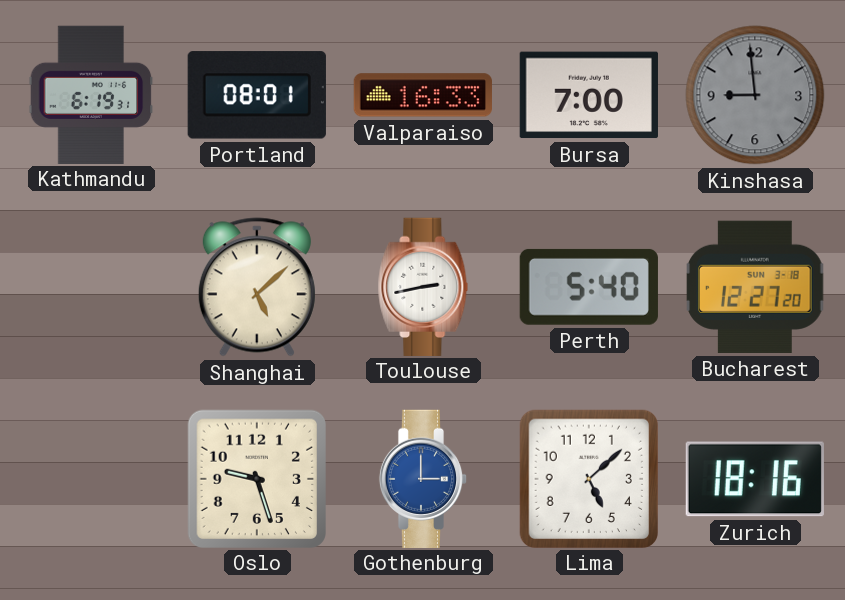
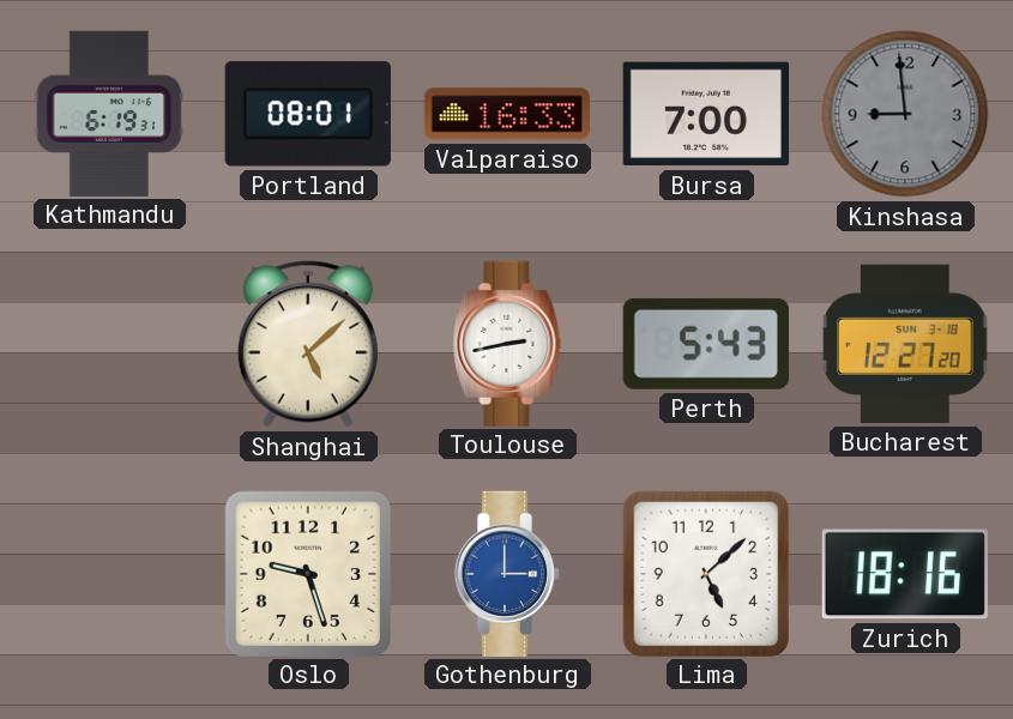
Perth: 5:40 -> 5:43 (706, 344)
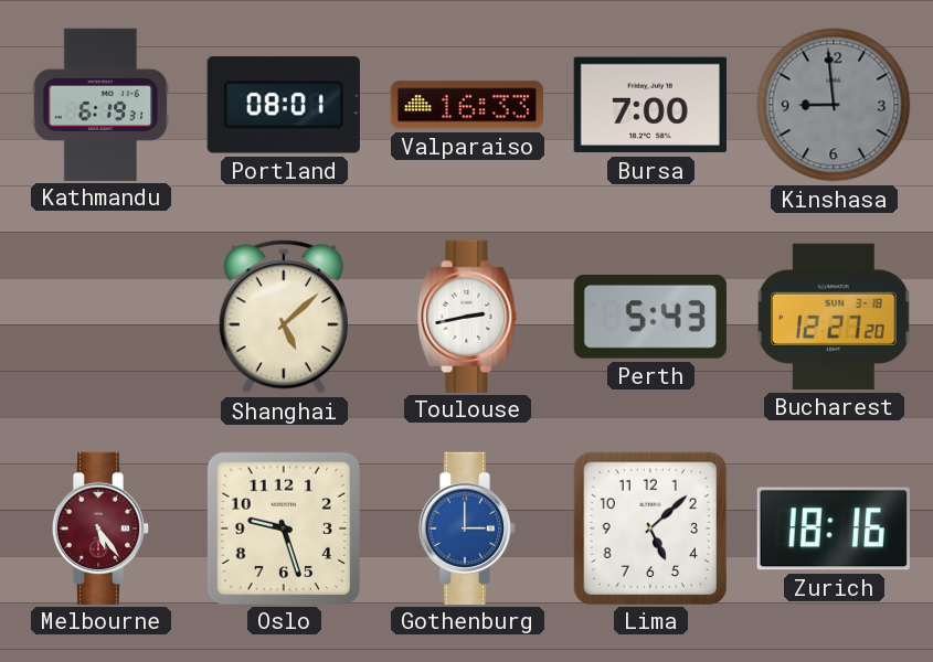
Melbourne: none -> 5:24 (100, 527)
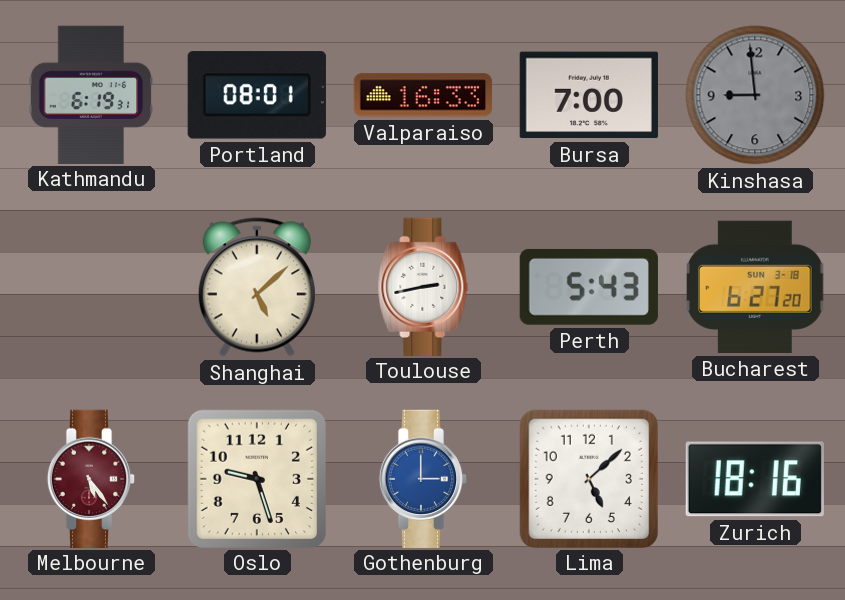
Bucharest: 12:27 -> 6:27 (755, 287)
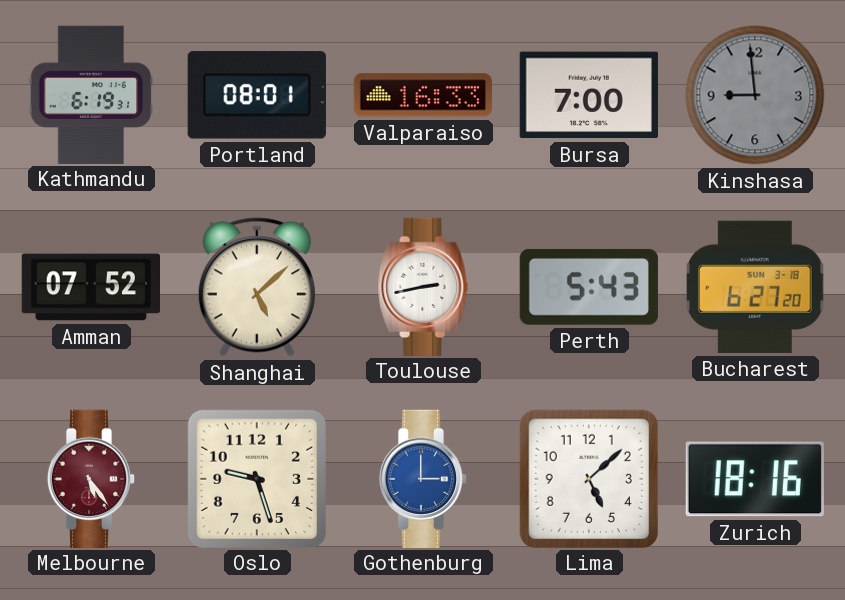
Amman: none -> 07:52 (90, 287)
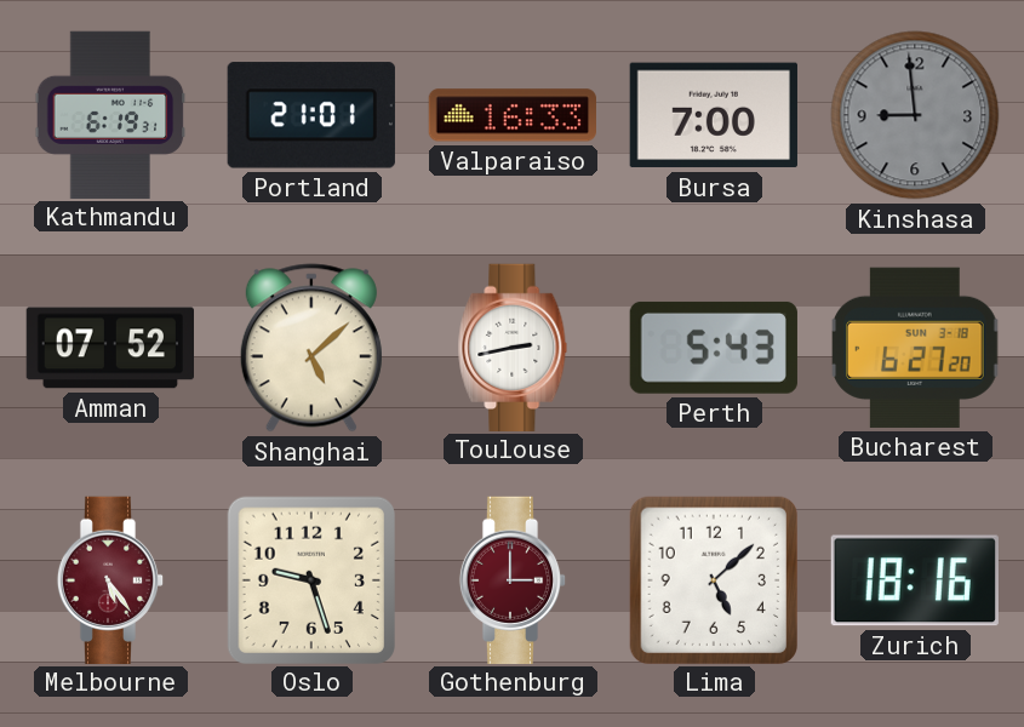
Portland: 08:01 -> 21:01 (311, 115)
Gothenburg dial: blue -> burgundy (513, 579)
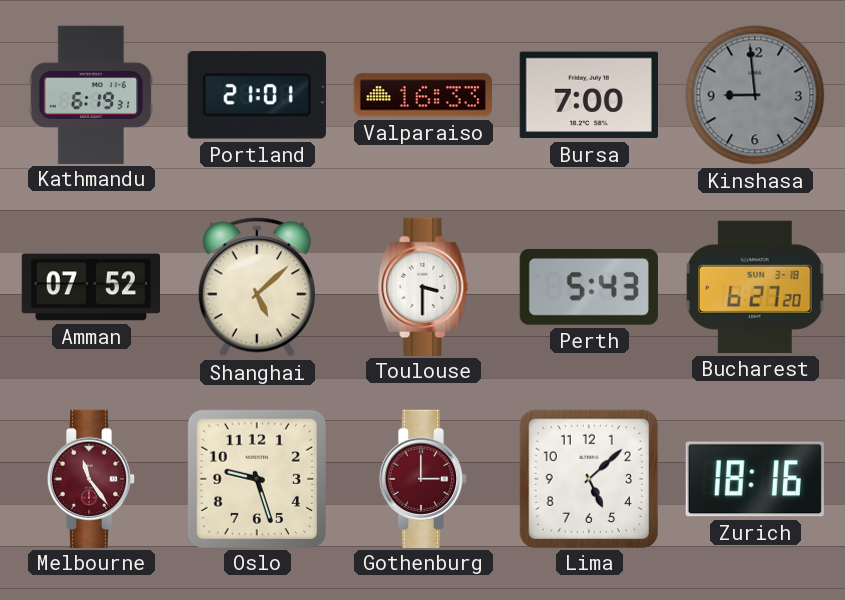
Toulouse: 2:43 -> 3:30 (423, 286)
Melbourne: 5:24 -> 11:24 (91, 478)
